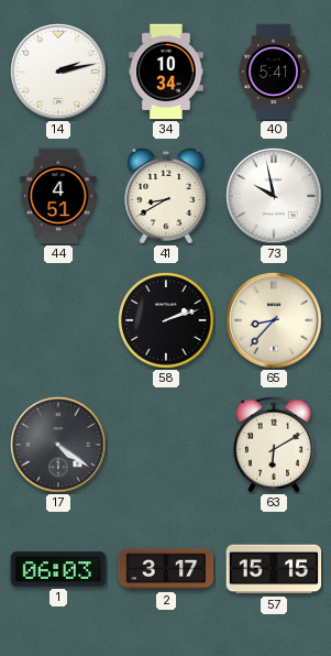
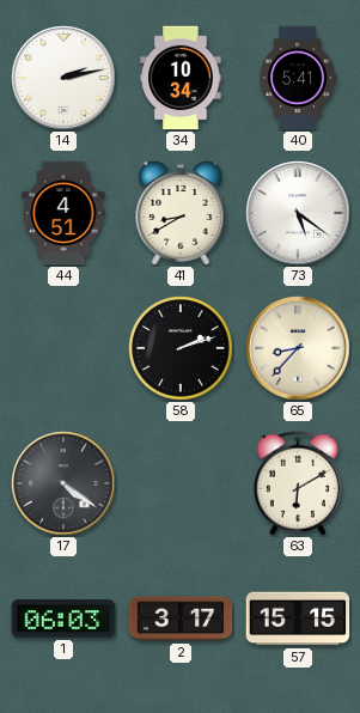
73: 9:58 -> 5:21 (298, 213)
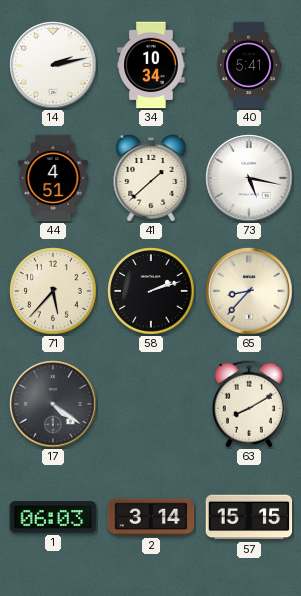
41: 8:40 -> 1:38 (151, 177)
73: 5:21 -> 5:17 (249, 178)
71: none -> 5:37 (53, 291)
63: 6:10 -> 8:10 (249, 404)
2: 3:17 -> 3:14 (151, 517)
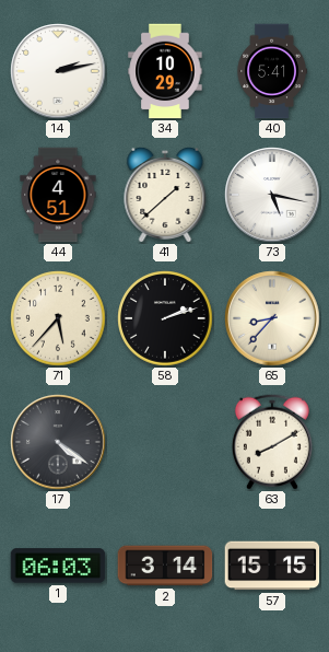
34: 10:34 -> 10:29 (165, 71)
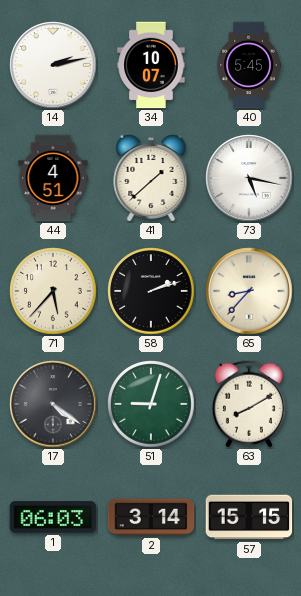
34: 10:29 -> 10:07 (151, 65)
40: 5:41 -> 5:45 (249, 65)
51: none -> 9:03 (151, 404)
